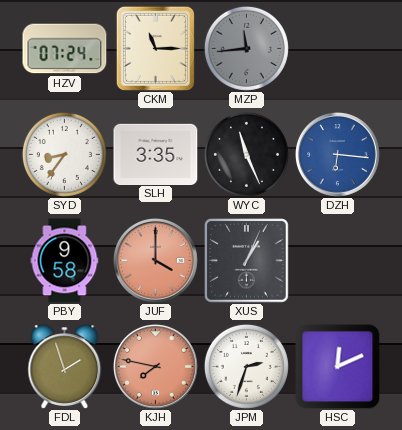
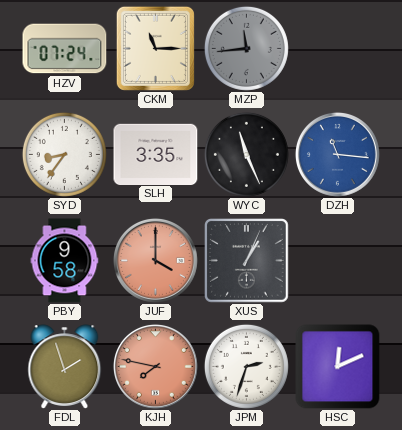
DZH: 6:16 -> 11:16 (337, 154)
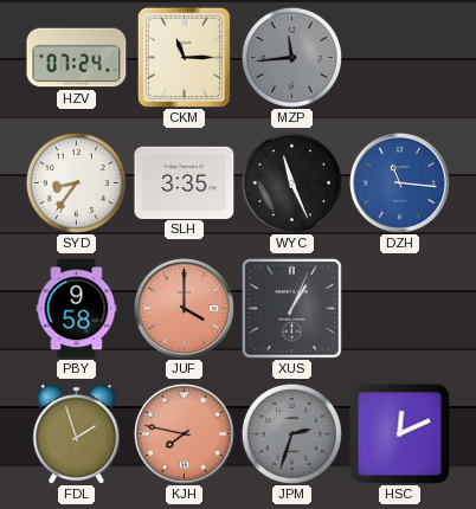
JPM dial: white -> grey (291, 433)
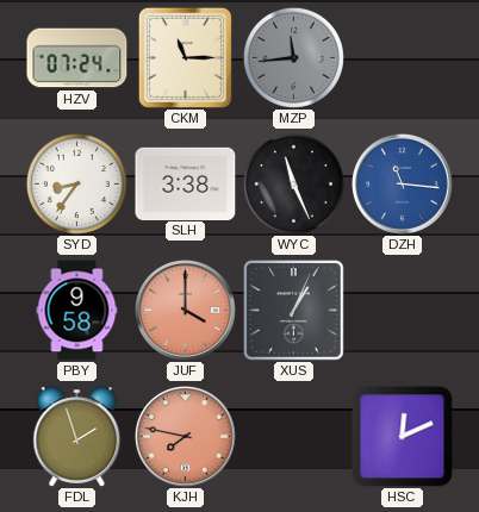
SLH: 3:35 -> 3:38 (186, 183)
JPM: 2:33 -> none (291, 433)
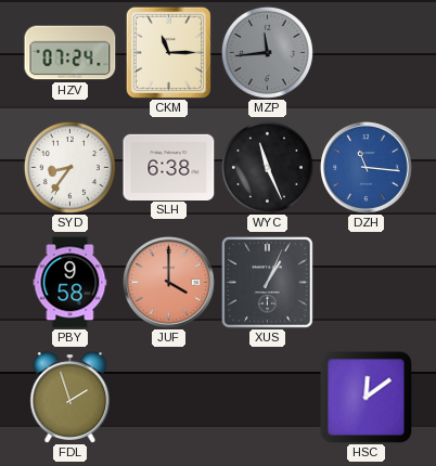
SLH: 3:38 -> 6:38 (169, 167)
KJH: 7:47 -> none (185, 436)
HSC: 12:11 -> 12:09 (367, 398)
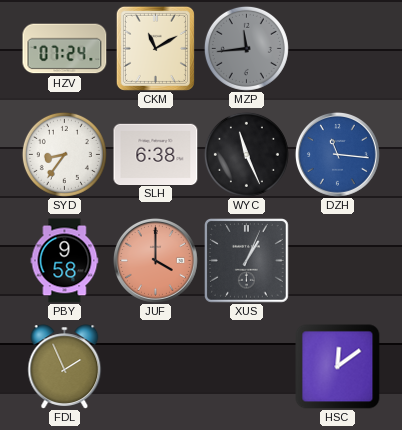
CKM: 11:15 -> 11:10 (155, 48)
FDL: 1:57 -> 1:56 (65, 367)
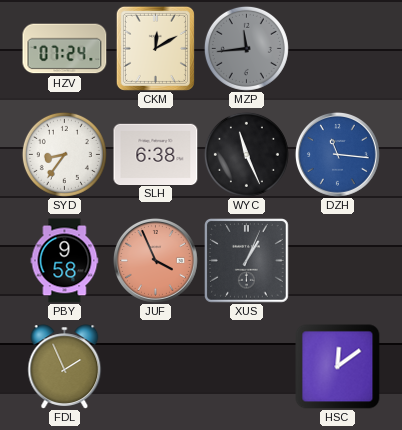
CKM: 11:10 -> 12:10 (155, 48)
JUF: 4:00 -> 3:56 (155, 260)
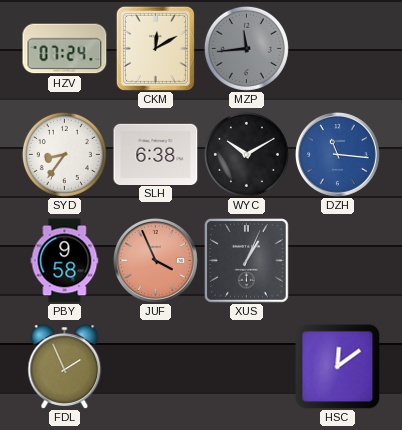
WYC: 11:26 -> 10:10 (246, 154)
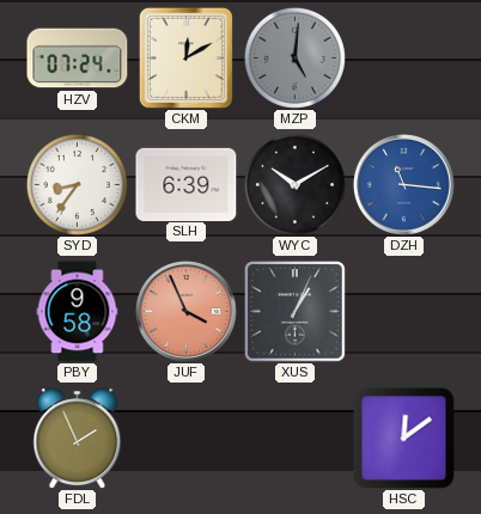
MZP: 11:44 -> 5:01 (294, 57)
SLH: 6:38 -> 6:39 (187, 184)
